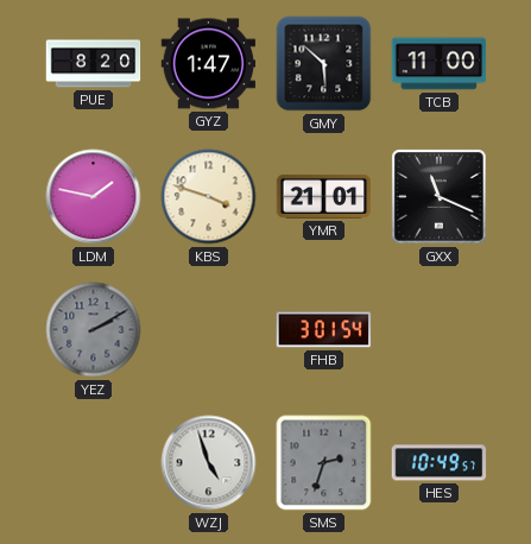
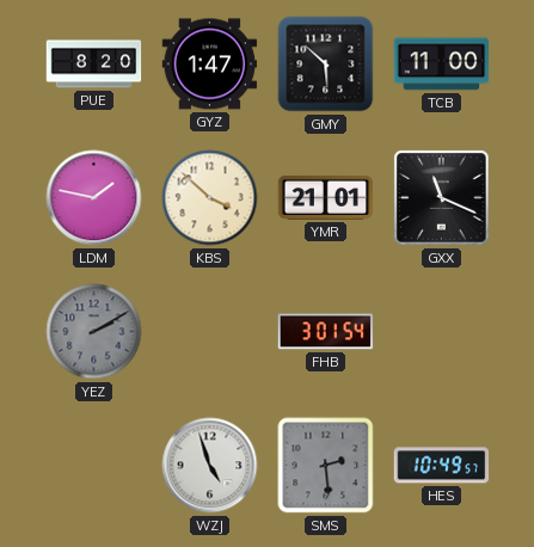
KBS: 3:48 -> 3:52 (210, 198)
SMS: 2:33 -> 2:29 (326, 466)
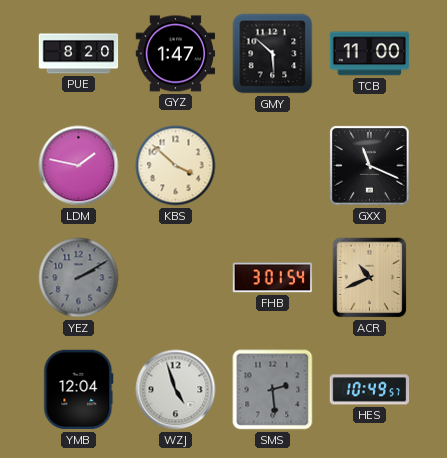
YMR: 21:01 -> none (326, 197)
ACR: none -> 10:41 (370, 278)
YMB: none -> 12:04 (79, 390)
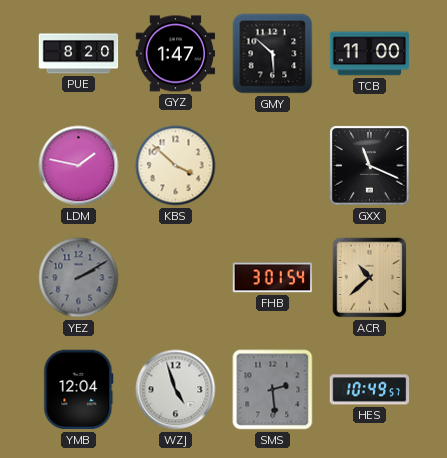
ACR: 10:41 -> 10:38 (370, 278)
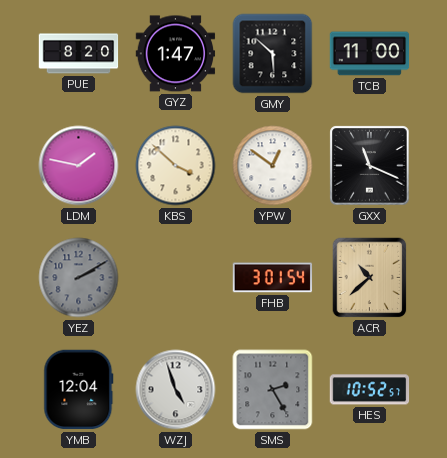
YPW: none -> 12:51 (273, 166)
SMS: 2:29 -> 2:25 (273, 390)
HES: 10:49 -> 10:52 (370, 390)
